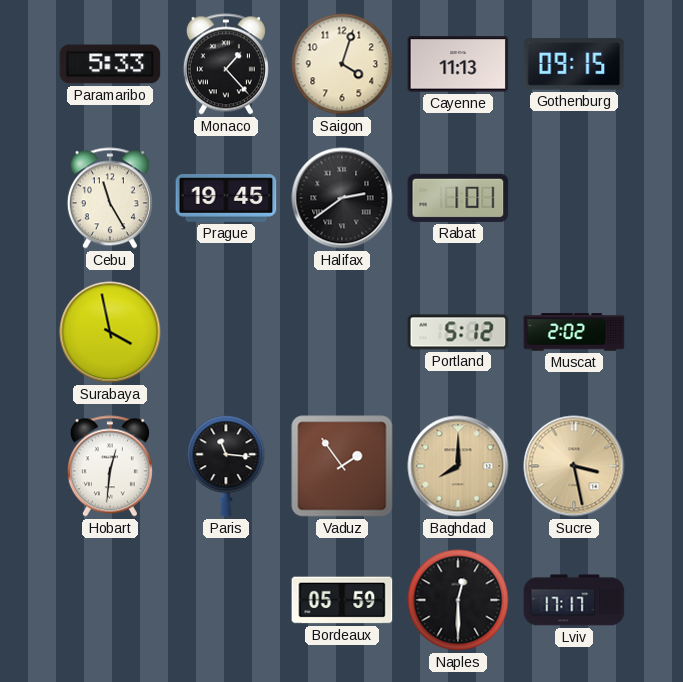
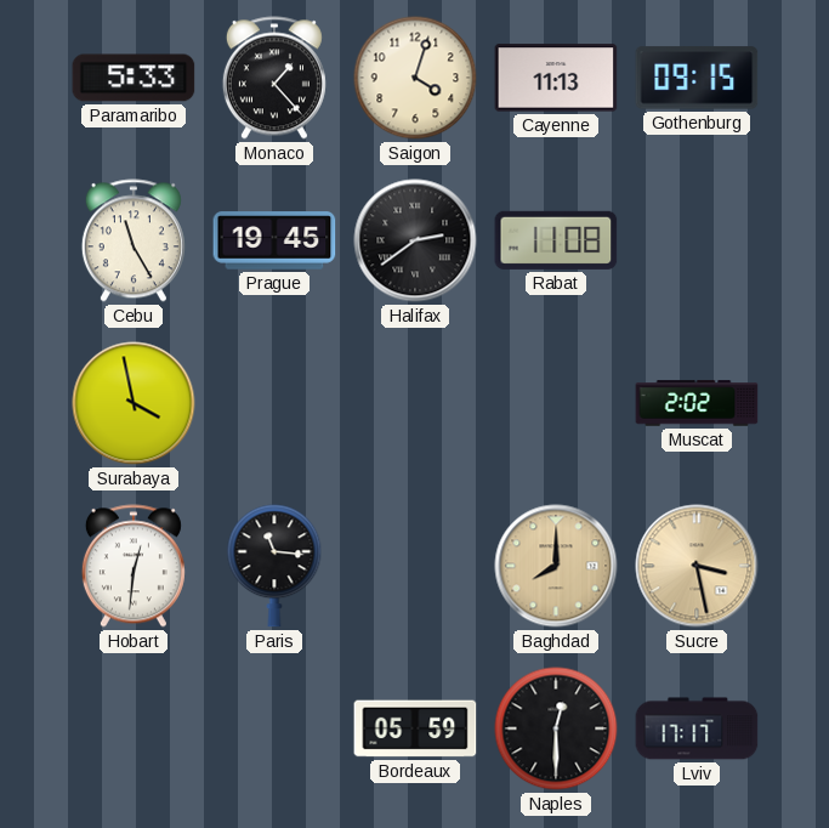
Rabat: 1:01 -> 11:08 (556, 240)
Portland: 5:12 -> none (458, 332)
Vaduz: 1:54 -> none (342, 466)
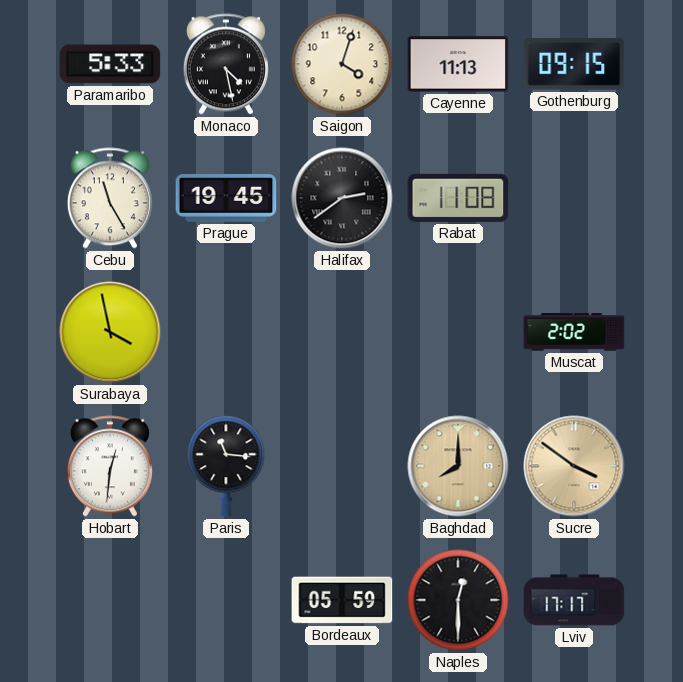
Monaco: 1:23 -> 4:28 (226, 64)
Sucre: 3:28 -> 3:51 (574, 466)
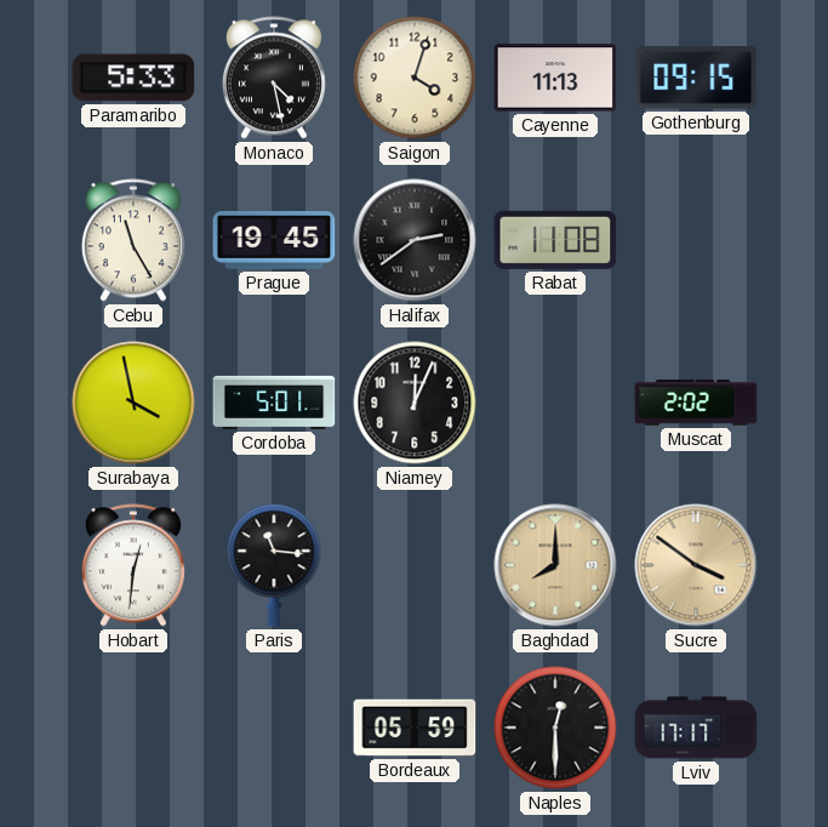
Cordoba: none -> 5:01 (274, 403)
Niamey: none -> 12:04 (415, 403)
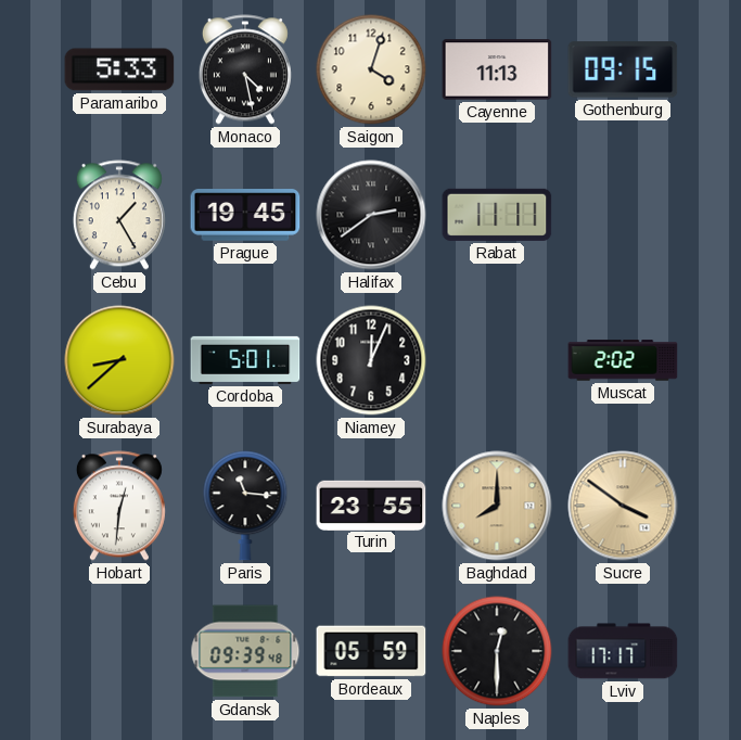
Cebu: 11:25 -> 1:25 (119, 215)
Rabat: 11:08 -> 11:11 (497, 215)
Surabaya: 3:58 -> 8:38 (119, 360)
Turin: none -> 23:55 (371, 505)
Gdansk: none -> 09:39 (245, 651)
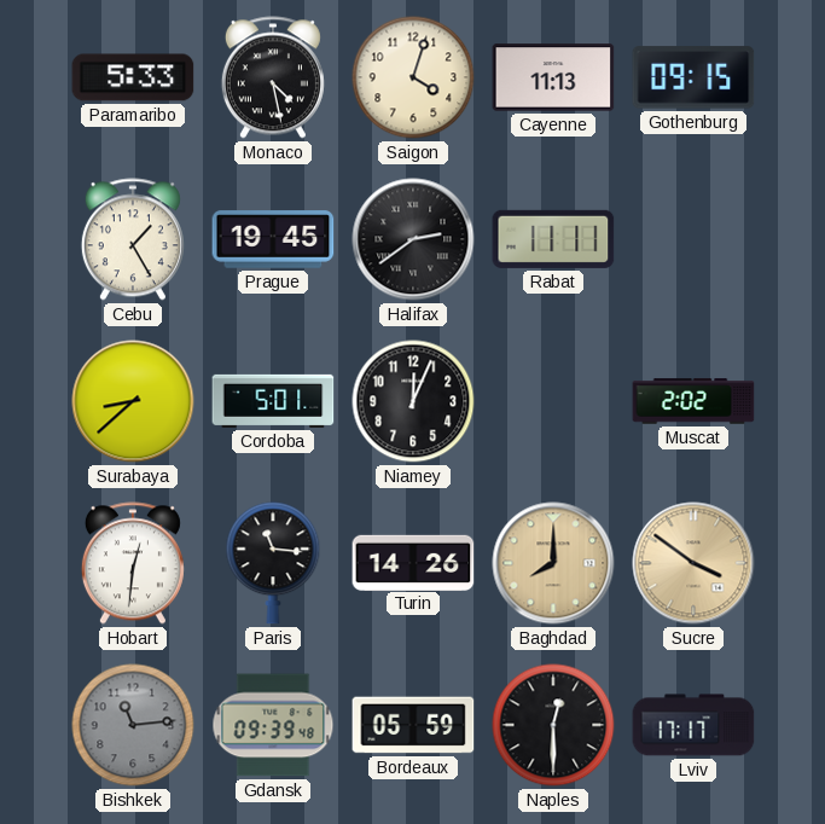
Turin: 23:55 -> 14:26 (413, 562)
Bishkek: none -> 11:14 (133, 725)
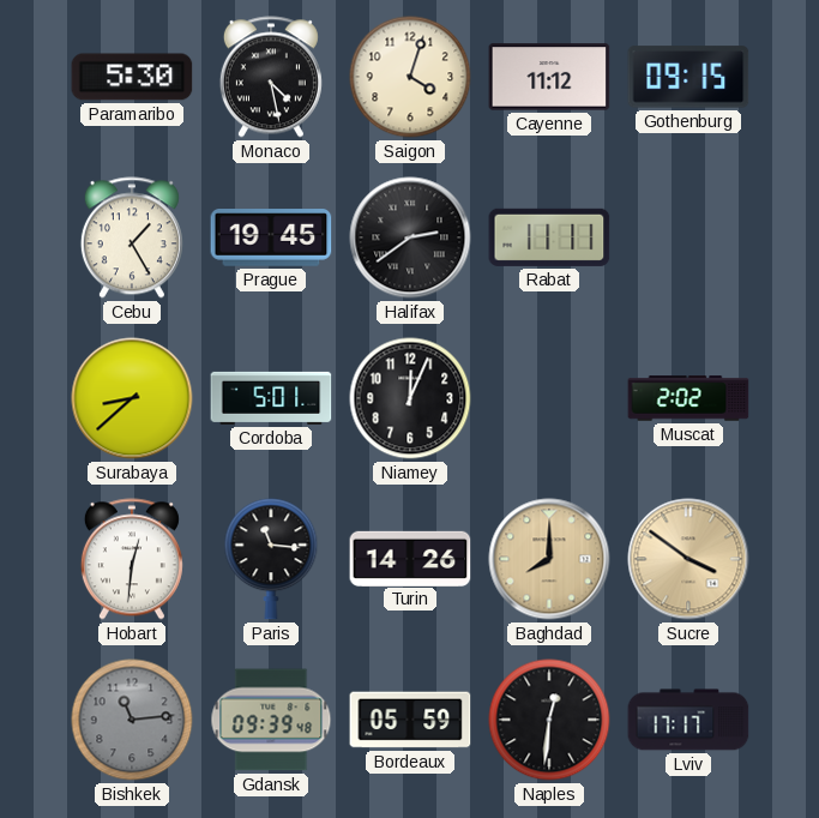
Paramaribo: 5:33 -> 5:30 (132, 77)
Cayenne: 11:13 -> 11:12 (549, 77)
Naples: 12:30 -> 12:31 (549, 720)
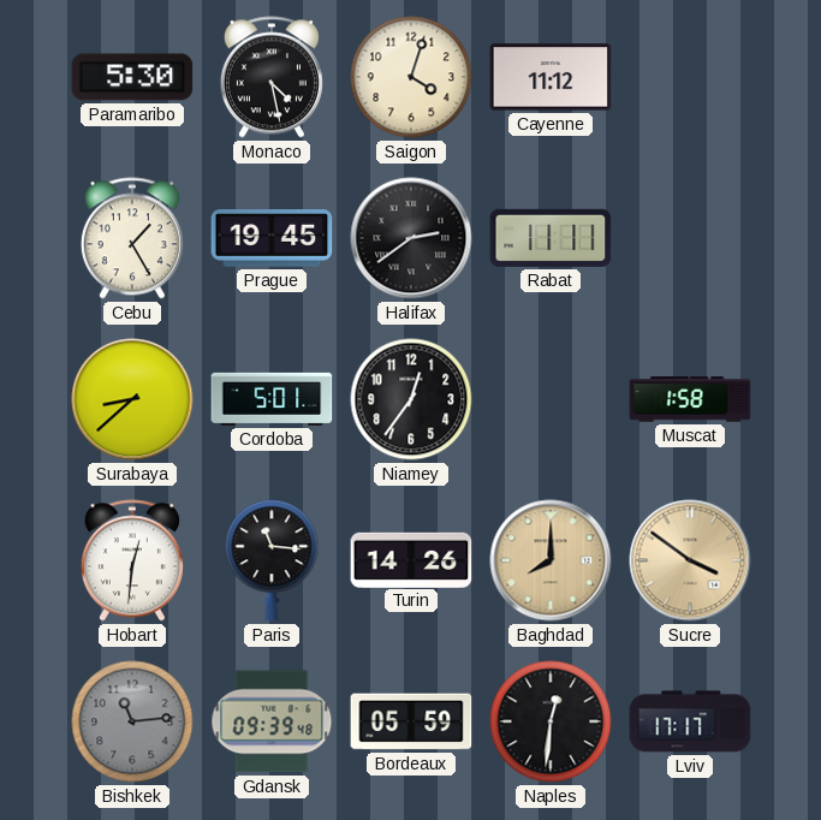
Gothenburg: 09:15 -> none (688, 77)
Niamey: 12:04 -> 12:36 (411, 399)
Muscat: 2:02 -> 1:58 (690, 399)
